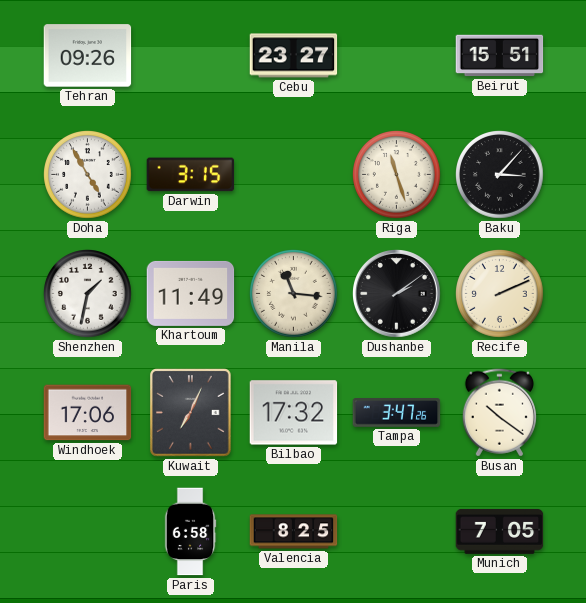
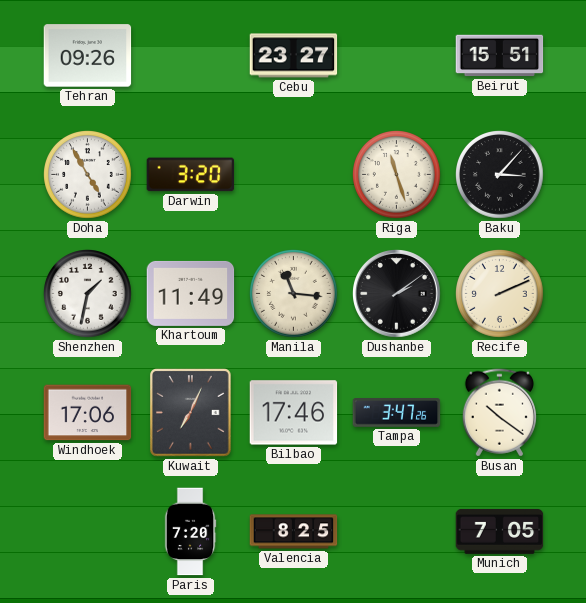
Darwin: 3:15 -> 3:20 (191, 175)
Bilbao: 17:32 -> 17:46 (294, 413)
Paris: 6:58 -> 7:20 (190, 532)
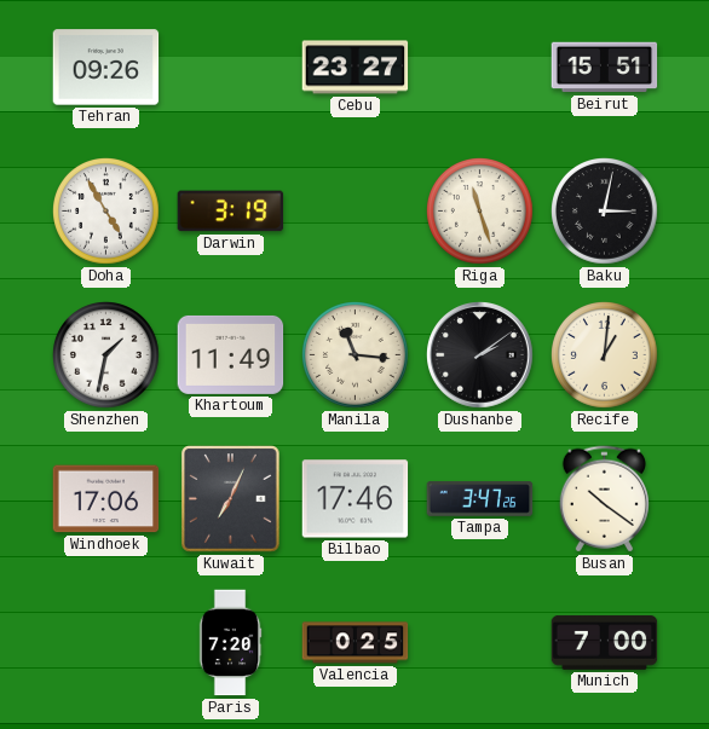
Darwin: 3:20 -> 3:19 (231, 212)
Baku: 3:07 -> 3:02 (605, 212)
Recife: 2:11 -> 1:01 (605, 355)
Valencia: 8:25 -> 0:25 (356, 643)
Munich: 7:05 -> 7:00 (605, 642)
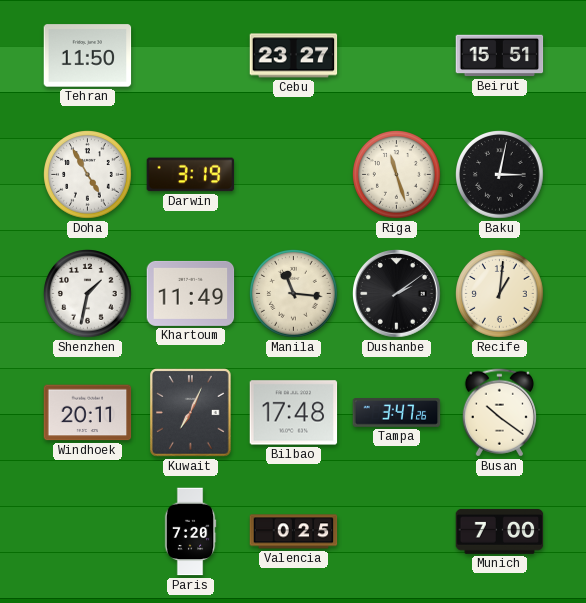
Tehran: 09:26 -> 11:50 (88, 56)
Windhoek: 17:06 -> 20:11 (88, 413)
Bilbao: 17:46 -> 17:48 (294, 413)
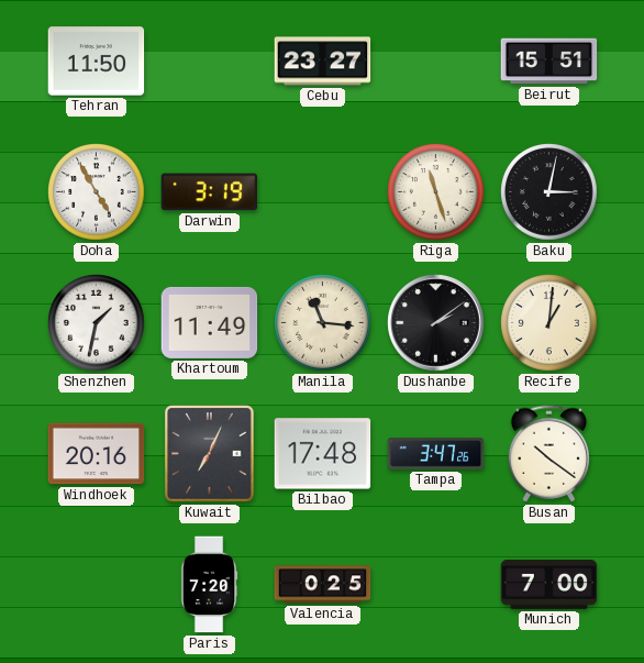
Windhoek: 20:11 -> 20:16 (97, 454)
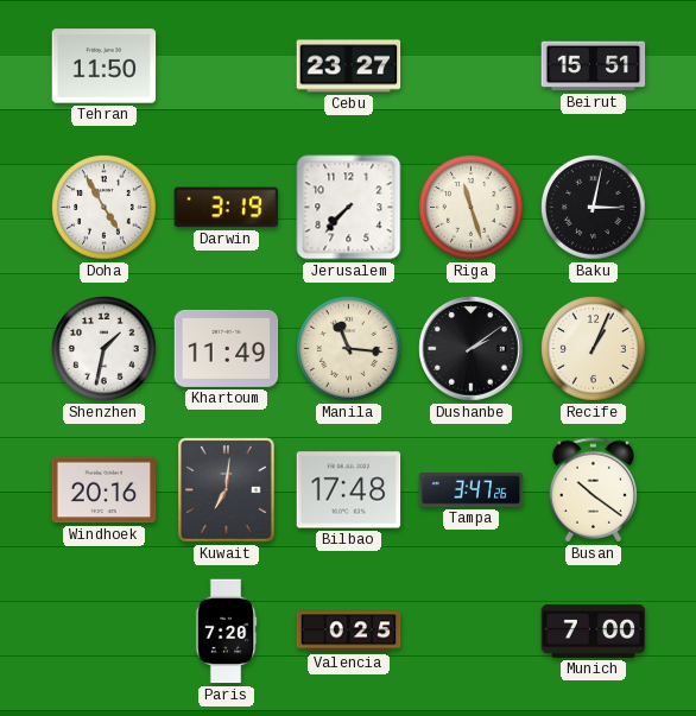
Jerusalem: none -> 7:37 (349, 208)
Recife: 1:01 -> 1:04 (594, 349)
Kuwait: 7:04 -> 7:01 (227, 490)
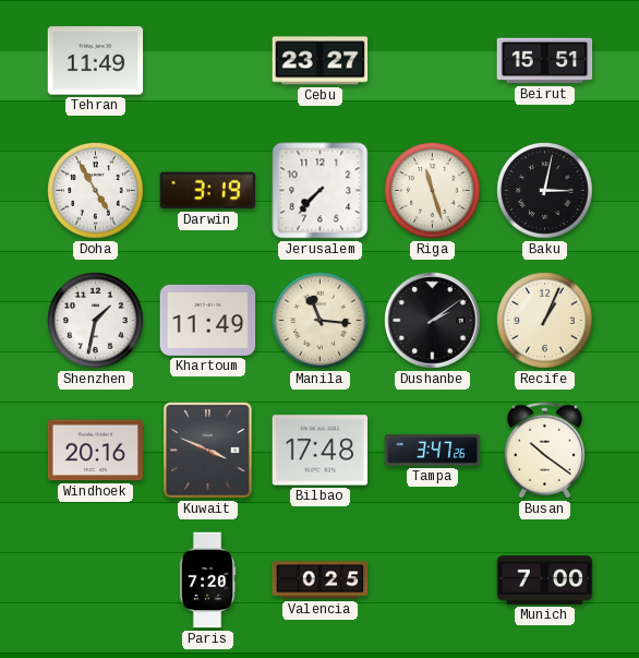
Tehran: 11:50 -> 11:49 (96, 61)
Kuwait: 7:01 -> 3:49 (208, 451)
